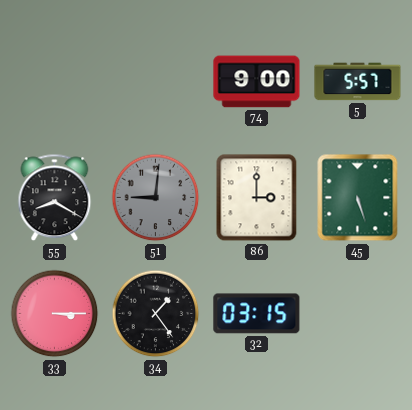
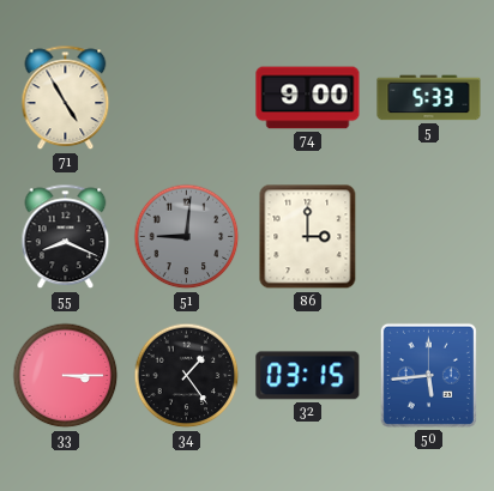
71: none -> 4:55 (66, 98)
5: 5:57 -> 5:33 (429, 98)
55: 8:20 -> 8:19 (66, 237)
45: 5:27 -> none (358, 198)
50: none -> 5:44 (428, 375)
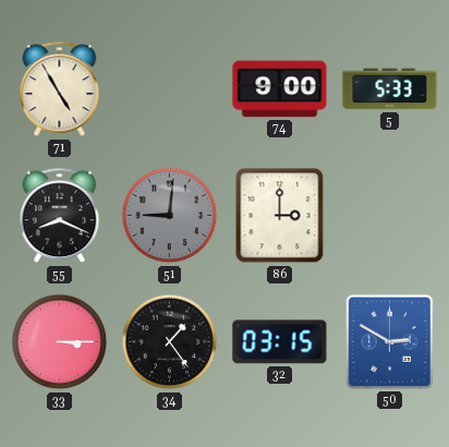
50: 5:44 -> 2:50 (389, 341)
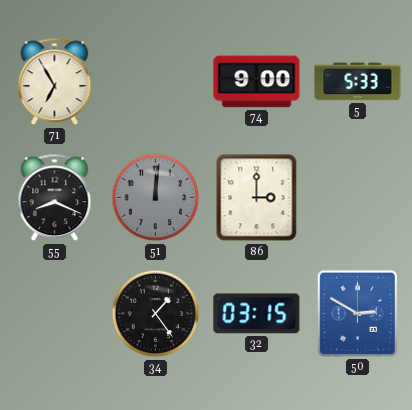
71: 4:55 -> 6:55 (55, 82)
51: 9:01 -> 12:01 (156, 198)
33: 3:15 -> none (60, 342)
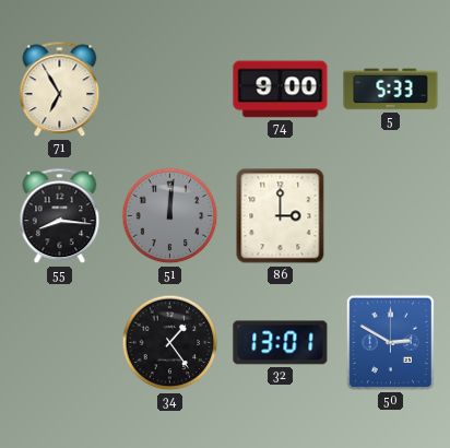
55: 8:19 -> 8:16 (60, 216)
32: 03:15 -> 13:01 (281, 343)
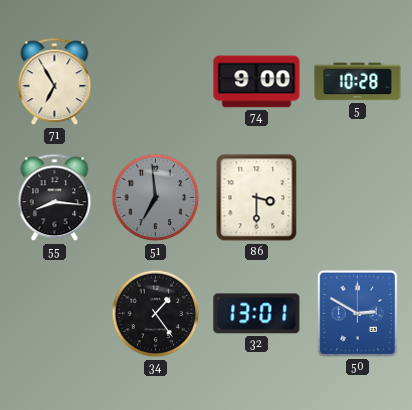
5: 5:33 -> 10:28 (358, 82)
51: 12:01 -> 6:59 (156, 198)
86: 3:00 -> 3:30 (257, 198)
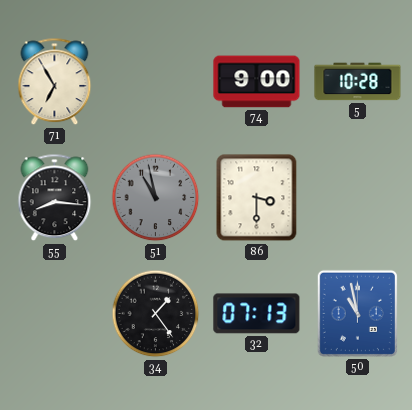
51: 6:59 -> 10:58 (156, 198)
32: 13:01 -> 07:13 (257, 314)
50: 2:50 -> 10:58 (357, 313)
